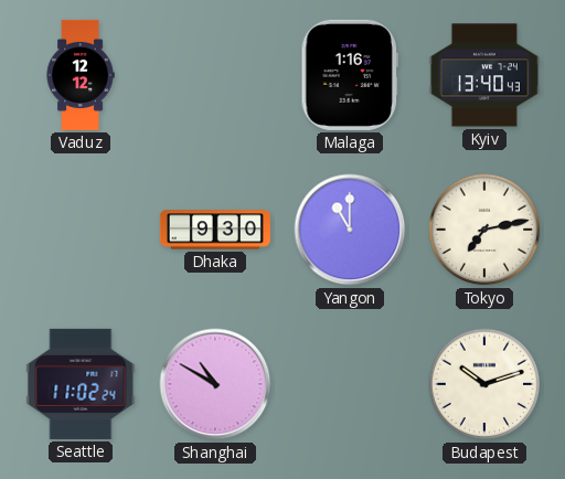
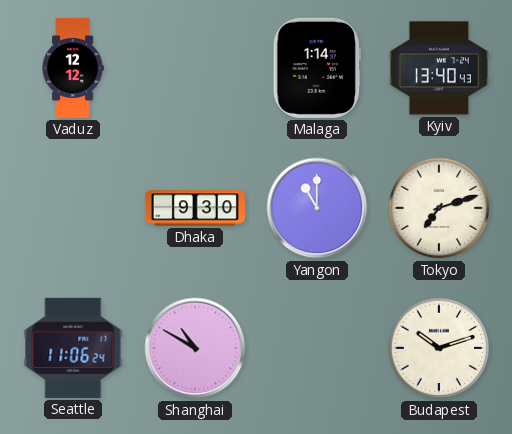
Malaga: 1:16 -> 1:14 (317, 68)
Tokyo: 7:13 -> 7:12 (439, 208)
Seattle: 11:02 -> 11:06 (73, 348)
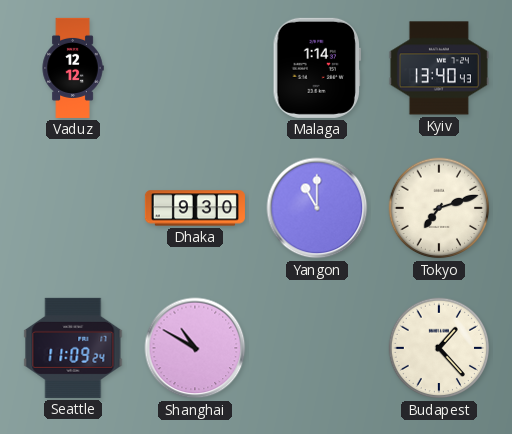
Seattle: 11:06 -> 11:09 (73, 348)
Budapest: 10:12 -> 1:23 (439, 348)
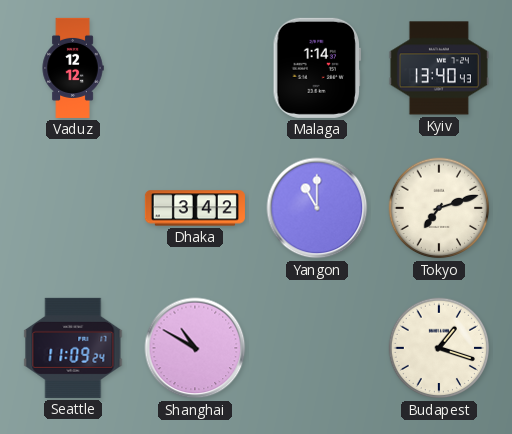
Dhaka: 9:30 -> 3:42 (195, 208)
Budapest: 1:23 -> 1:18 (439, 348)
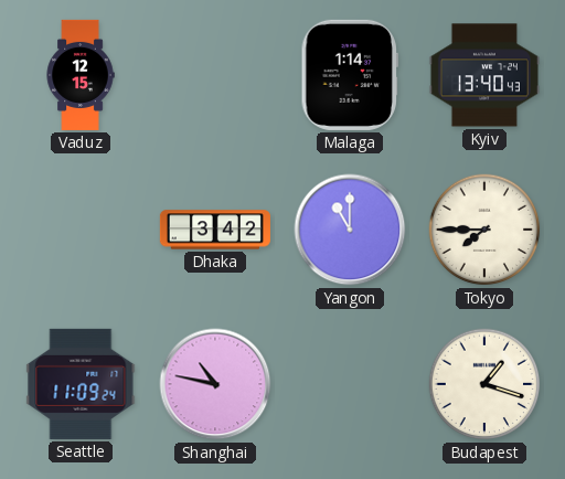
Vaduz: 12:12 -> 12:15 (81, 75)
Tokyo: 7:12 -> 7:45 (484, 230)
Shanghai: 10:50 -> 10:47 (215, 384)
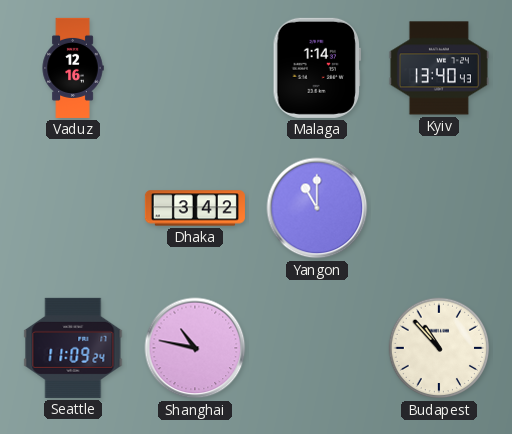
Vaduz: 12:15 -> 12:16 (73, 68)
Tokyo: 7:45 -> none (484, 230)
Budapest: 1:18 -> 10:53 (439, 348)
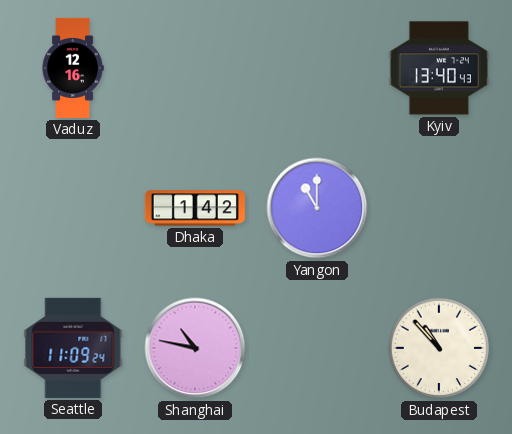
Malaga: 1:14 -> none (317, 68)
Dhaka: 3:42 -> 1:42 (195, 208)
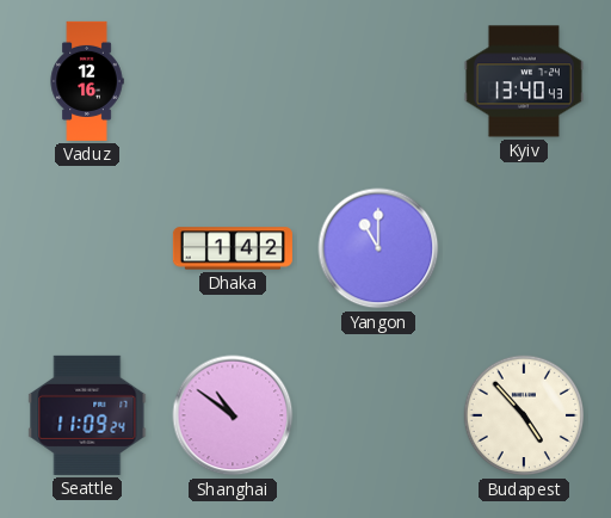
Shanghai: 10:47 -> 10:51 (233, 415)
Budapest: 10:53 -> 4:53 (524, 415)
